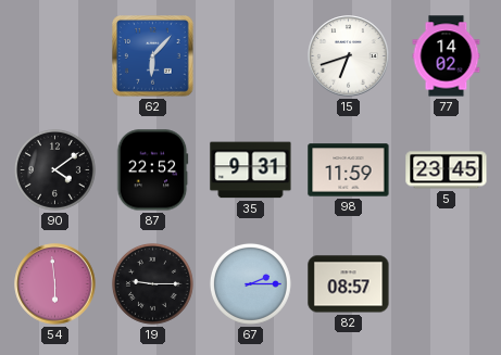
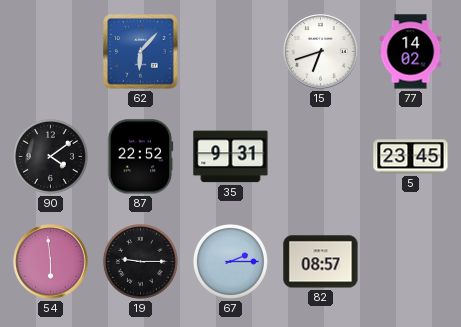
98: 11:59 -> none (349, 170)
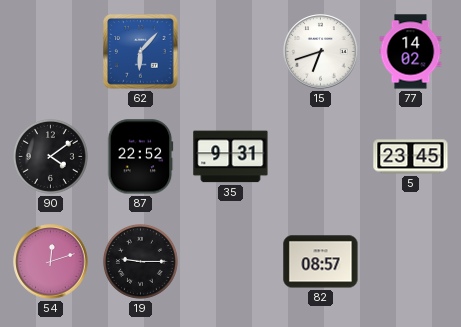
54: 5:59 -> 12:12 (51, 262)
67: 2:15 -> none (230, 261)
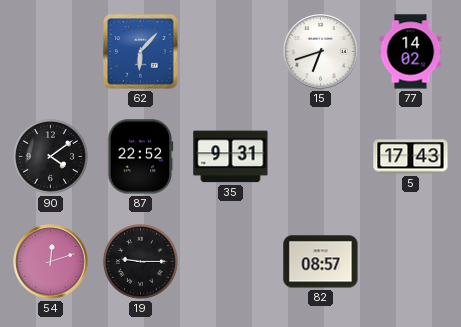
5: 23:45 -> 17:43 (411, 157)
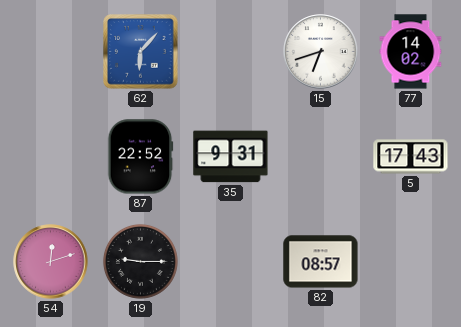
90: 4:09 -> none (50, 156)
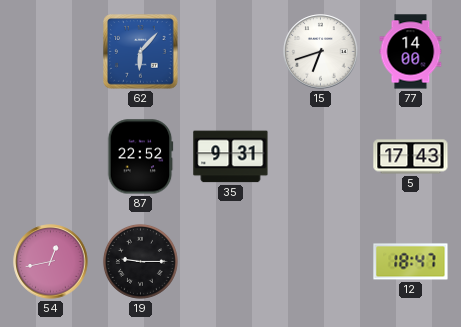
77: 14:02 -> 14:00 (411, 52)
54: 12:12 -> 12:43 (51, 262)
82: 08:57 -> none (321, 262)
12: none -> 18:47 (411, 262)
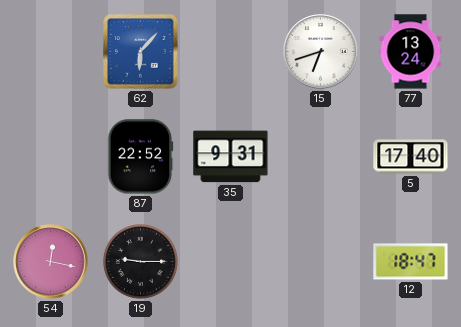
77: 14:00 -> 13:24 (411, 52)
5: 17:43 -> 17:40 (411, 157)
54: 12:43 -> 12:17 (51, 262)
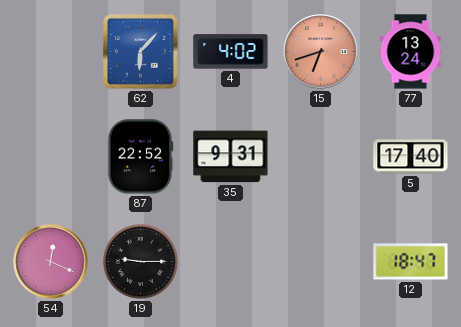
4: none -> 4:02 (231, 52)
15 dial: white -> salmon (321, 52)
54: 12:17 -> 12:19 (51, 262)
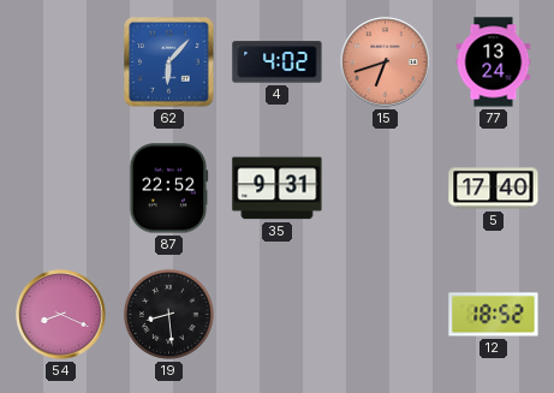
54: 12:19 -> 8:19 (61, 315)
19: 9:15 -> 8:29 (168, 314)
12: 18:47 -> 18:52 (494, 315)
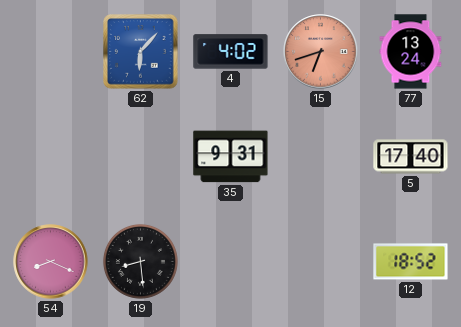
87: 22:52 -> none (169, 189)
